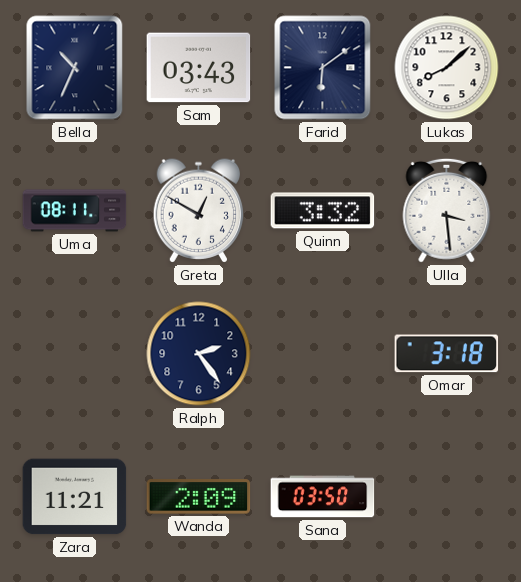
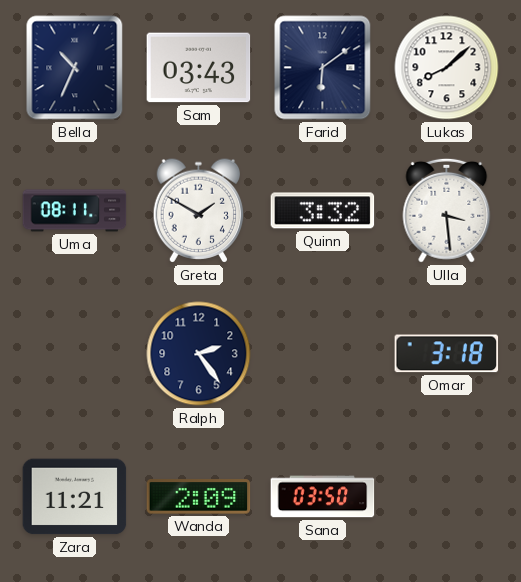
Greta: 12:50 -> 1:50 (199, 211)
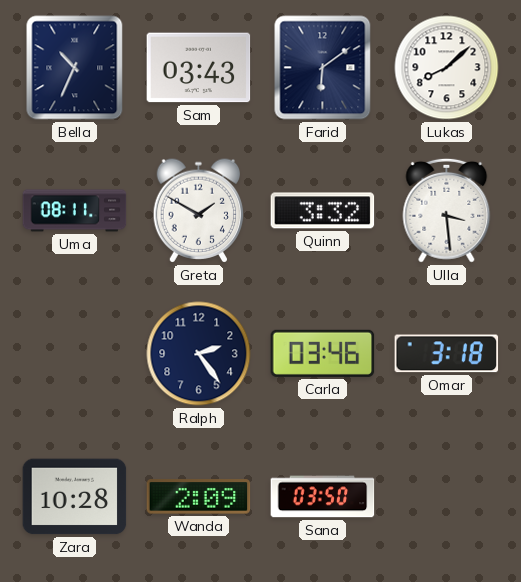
Carla: none -> 03:46 (323, 353)
Zara: 11:21 -> 10:28 (75, 497)
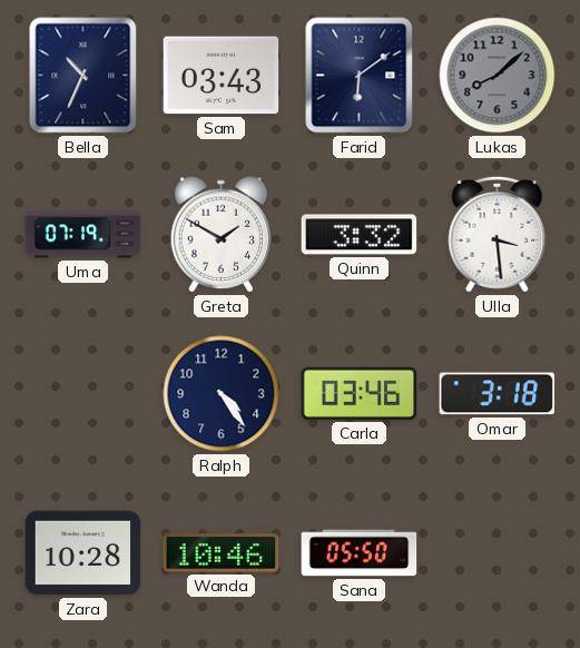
Lukas dial: white -> grey (498, 76)
Uma: 08:11 -> 07:19 (83, 235)
Ralph: 2:24 -> 4:24 (222, 394)
Wanda: 2:09 -> 10:46 (222, 553)
Sana: 03:50 -> 05:50 (360, 553)
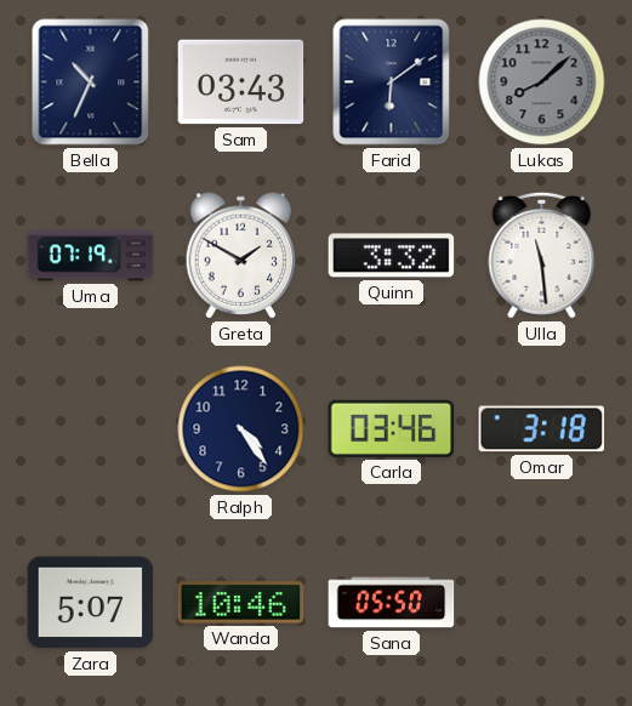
Ulla: 3:29 -> 11:29 (542, 255)
Zara: 10:28 -> 5:07 (91, 603)
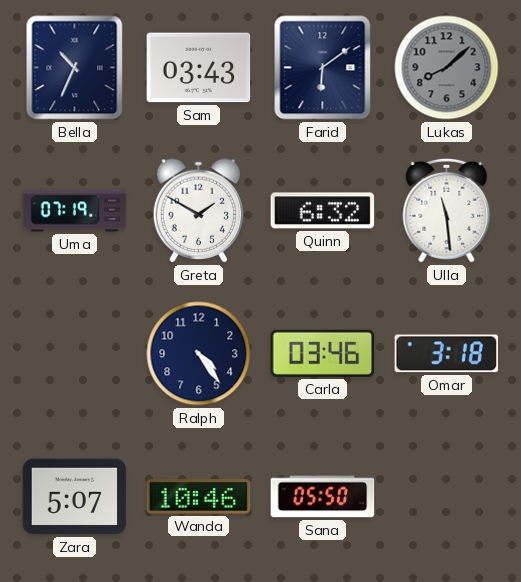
Quinn: 3:32 -> 6:32 (323, 211)
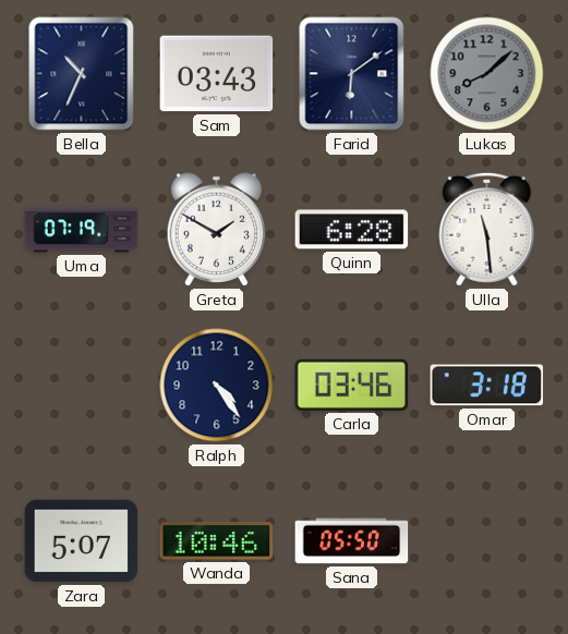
Quinn: 6:32 -> 6:28 (352, 230)
